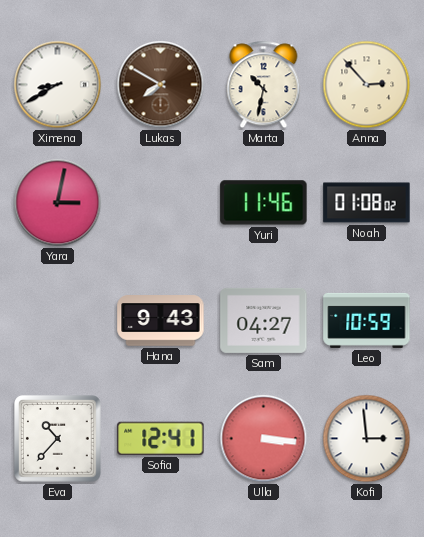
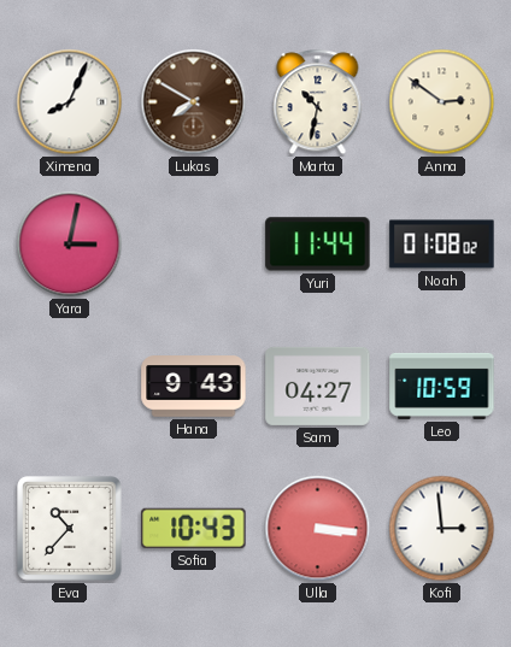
Ximena: 8:40 -> 8:04 (70, 102)
Anna: 2:53 -> 2:51 (442, 102)
Yuri: 11:46 -> 11:44 (318, 245)
Sofia: 12:41 -> 10:43 (194, 528)
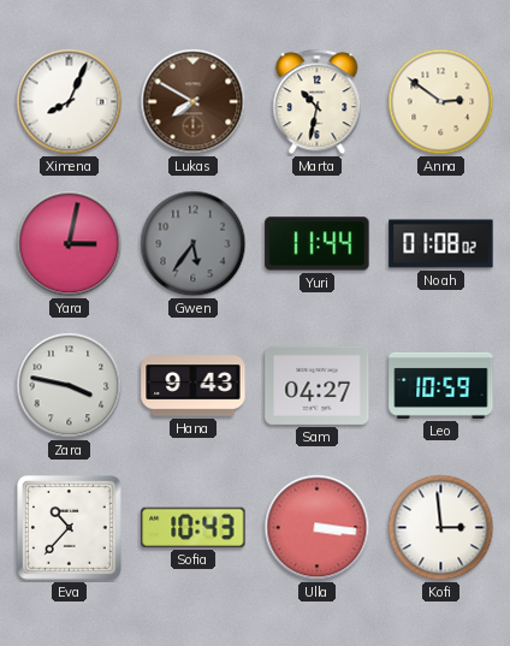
Gwen: none -> 5:36 (194, 244)
Zara: none -> 3:47 (70, 386)
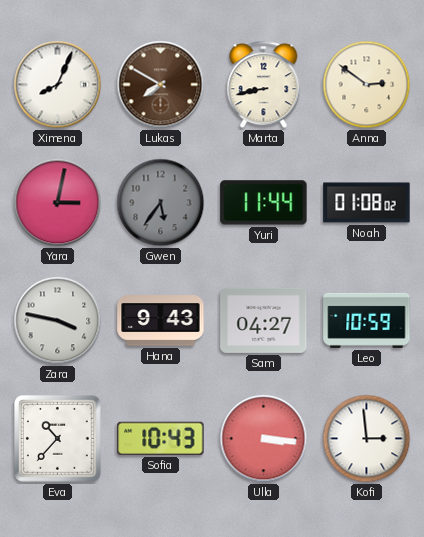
Marta: 10:32 -> 8:43 (264, 85)
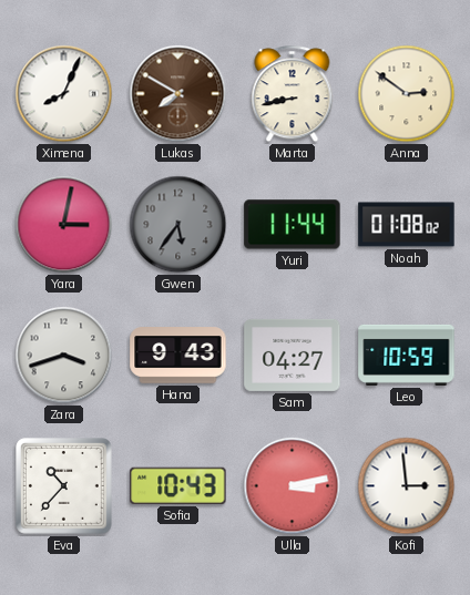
Zara: 3:47 -> 3:42 (64, 356)
Ulla: 3:16 -> 3:13 (293, 486)
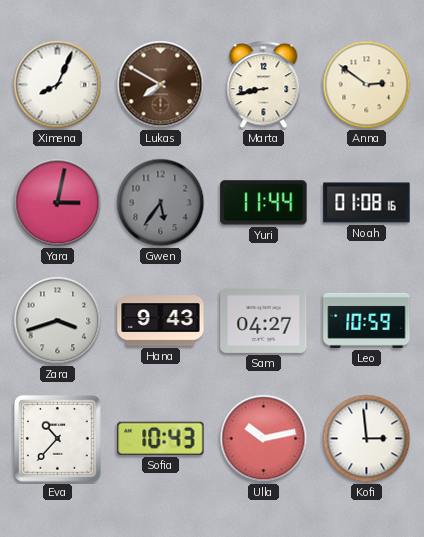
Noah: 01:08:02 -> 01:08:16 (367, 203)
Ulla: 3:13 -> 10:13 (264, 439)
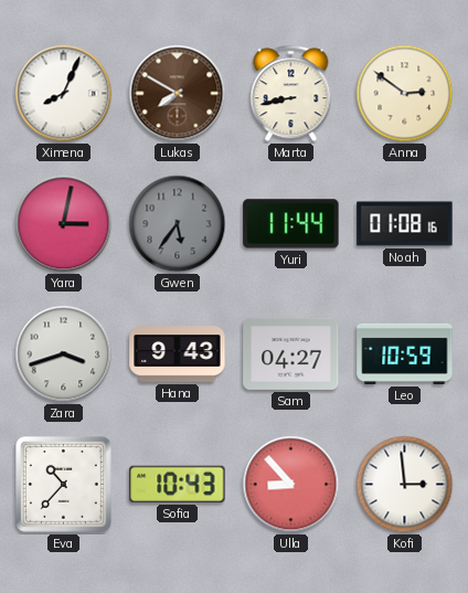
Ulla: 10:13 -> 8:53 (291, 485)
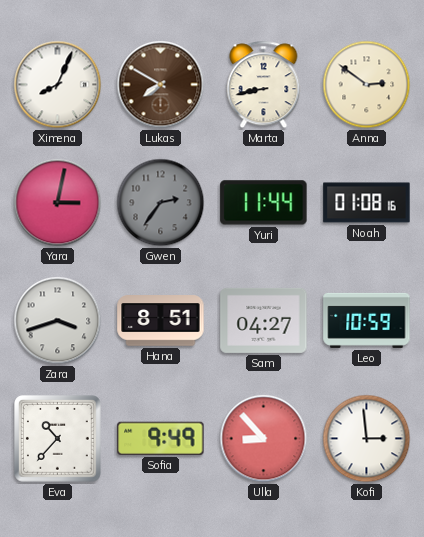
Gwen: 5:36 -> 2:36 (161, 203)
Hana: 9:43 -> 8:51 (161, 321)
Sofia: 10:43 -> 9:49 (161, 438)
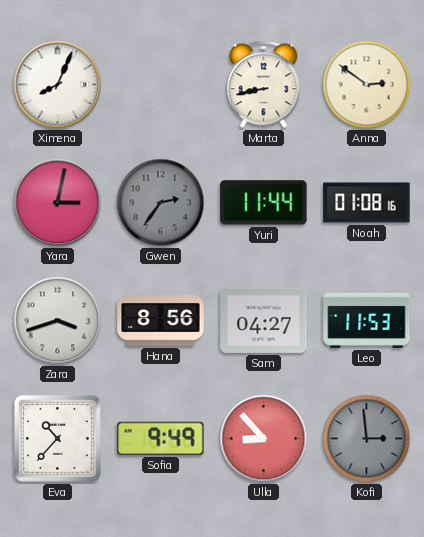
Lukas: 7:50 -> none (161, 85)
Hana: 8:51 -> 8:56 (161, 321)
Leo: 10:59 -> 11:53 (367, 320)
Kofi dial: white -> grey (367, 439)
